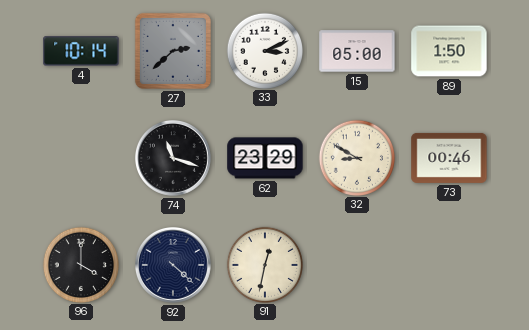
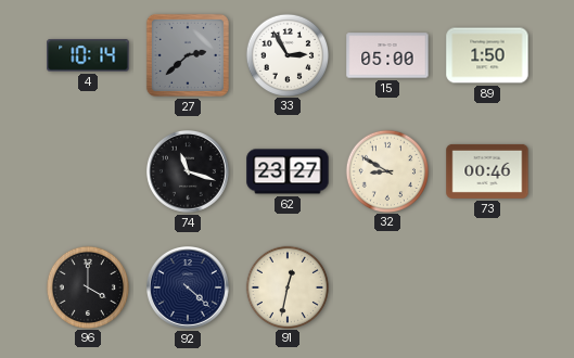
33: 3:11 -> 2:55 (286, 54)
62: 23:29 -> 23:27 (288, 171)
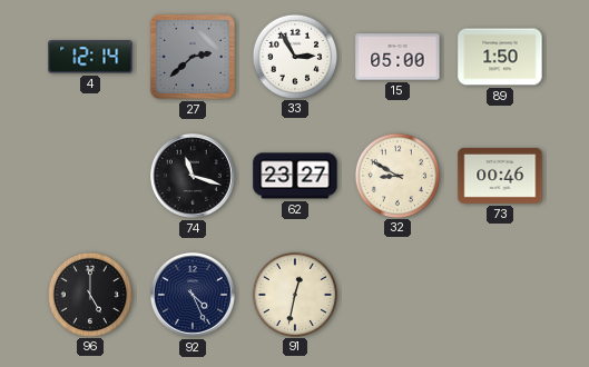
4: 10:14 -> 12:14 (90, 57)
96: 4:00 -> 5:00 (89, 294)
92: 4:22 -> 4:26 (194, 296)
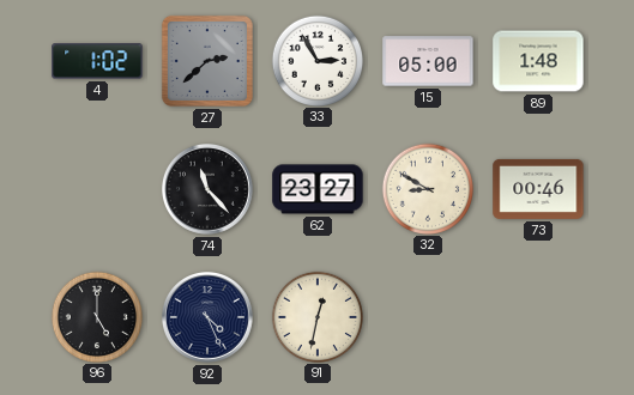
4: 12:14 -> 1:02 (97, 61)
89: 1:50 -> 1:48 (538, 61)
74: 11:18 -> 11:23 (209, 190)
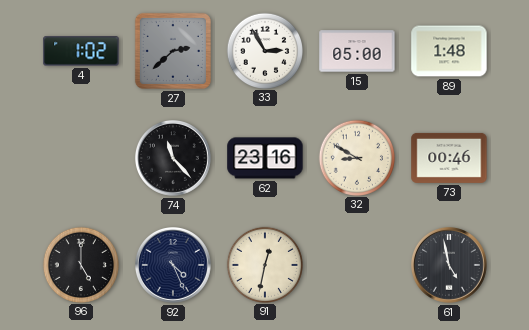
62: 23:27 -> 23:16 (265, 158)
61: none -> 4:58 (450, 266)
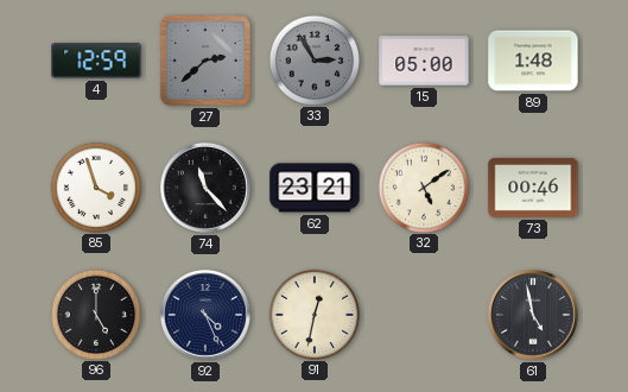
4: 1:02 -> 12:59 (96, 61)
33 dial: white -> grey (313, 59)
85: none -> 3:57 (95, 186)
62: 23:16 -> 23:21 (315, 188)
32: 8:50 -> 5:09 (423, 186)
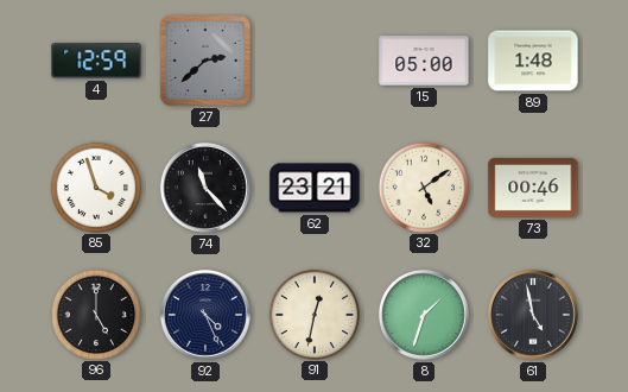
33: 2:55 -> none (313, 59)
8: none -> 1:33 (425, 316)
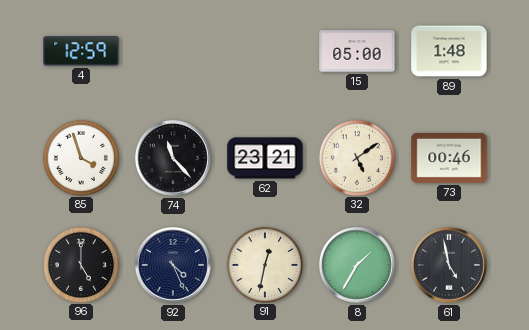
27: 2:38 -> none (205, 61)
8: 1:33 -> 1:35 (358, 266)
